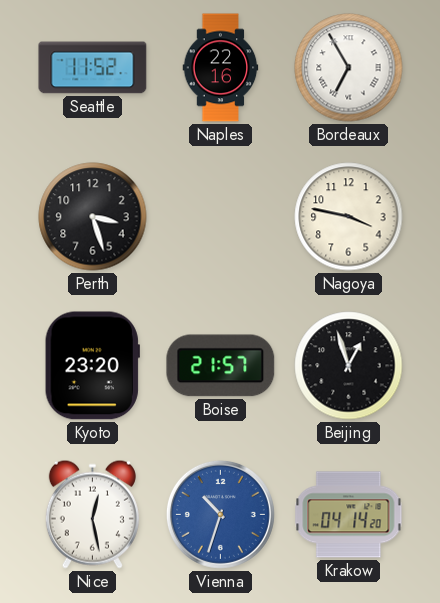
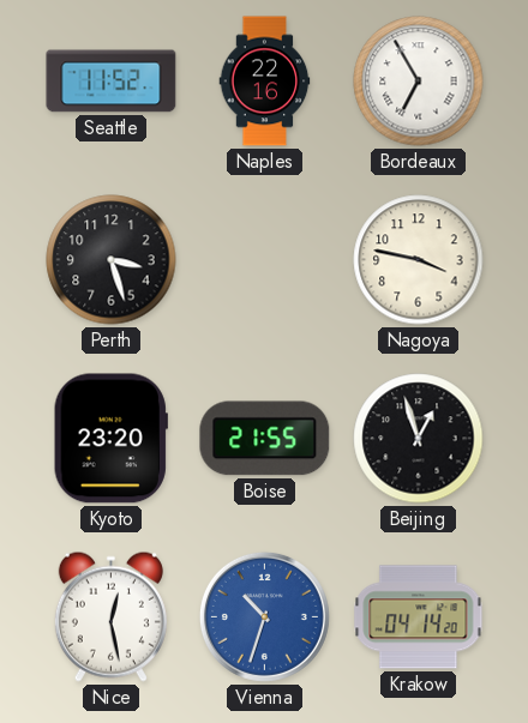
Boise: 21:57 -> 21:55 (265, 439)
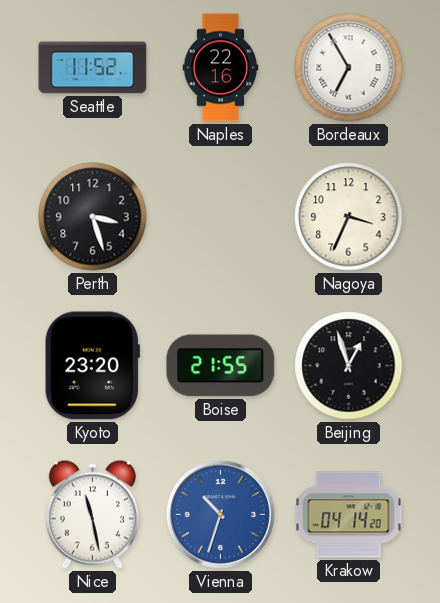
Nagoya: 3:47 -> 3:34 (349, 217)
Nice: 12:28 -> 11:28 (92, 514)
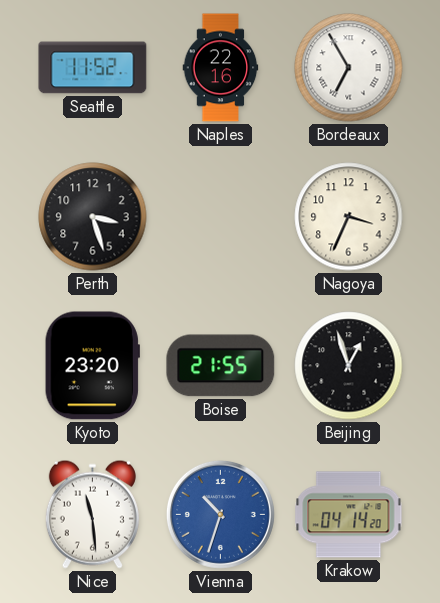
Nice: 11:28 -> 11:29 (92, 514)
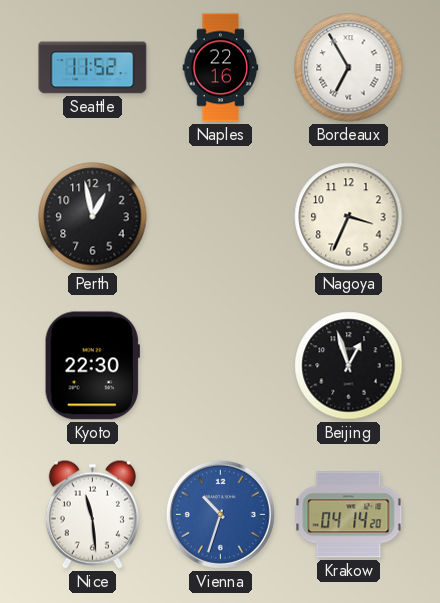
Perth: 3:27 -> 12:58 (93, 217)
Kyoto: 23:20 -> 22:30 (92, 366)
Boise: 21:55 -> none (221, 366)
